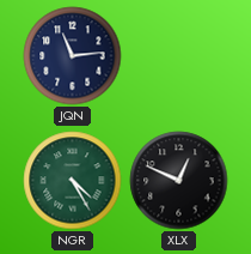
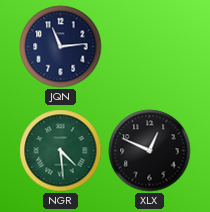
NGR: 4:25 -> 4:29 (61, 151)
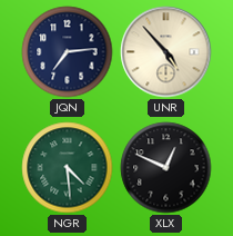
JQN: 11:14 -> 7:14 (68, 52)
UNR: none -> 4:53 (166, 52)
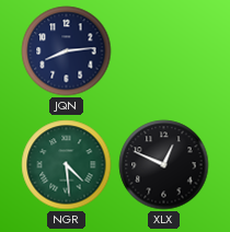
JQN: 7:14 -> 8:14 (67, 51)
UNR: 4:53 -> none (166, 52)
